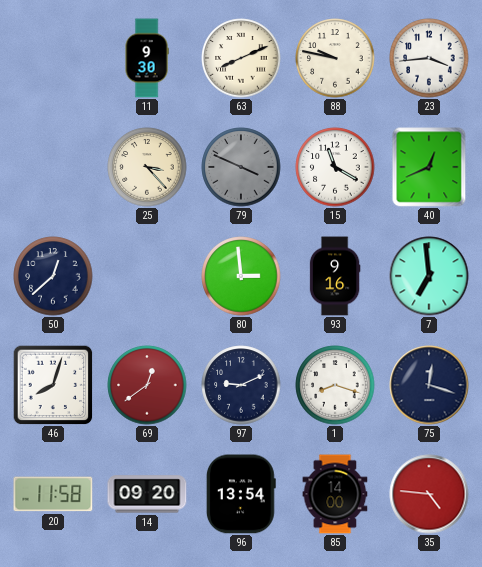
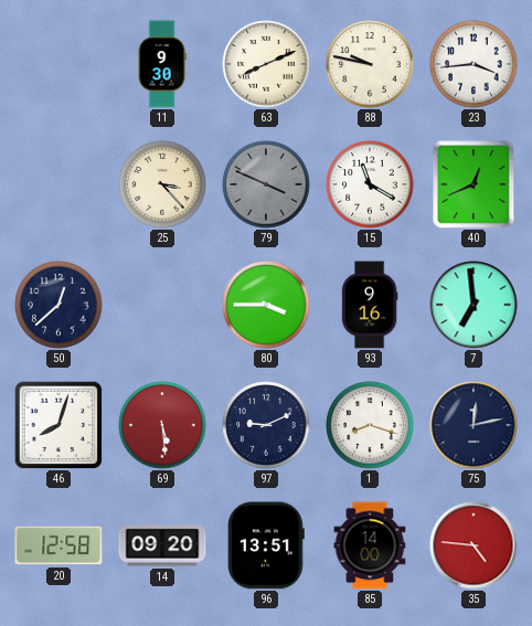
80: 2:59 -> 3:45 (266, 305)
69: 12:39 -> 5:29 (162, 425)
75: 12:18 -> 12:13 (474, 425)
20: 11:58 -> 12:58 (58, 545)
96: 13:54 -> 13:51 (266, 545)
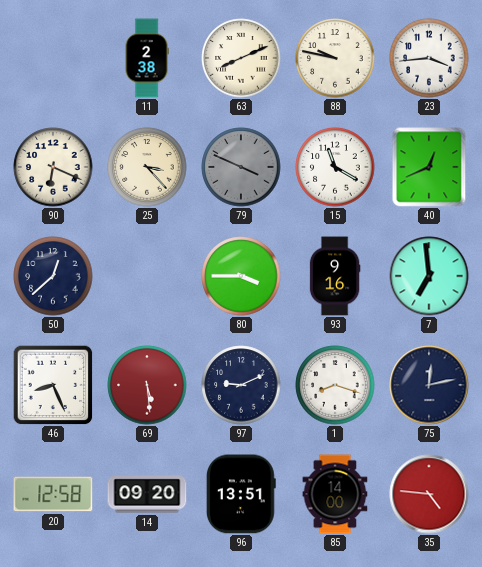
11: 9:30 -> 2:38 (147, 58)
90: none -> 6:19 (53, 167)
46: 8:03 -> 8:26 (53, 385)
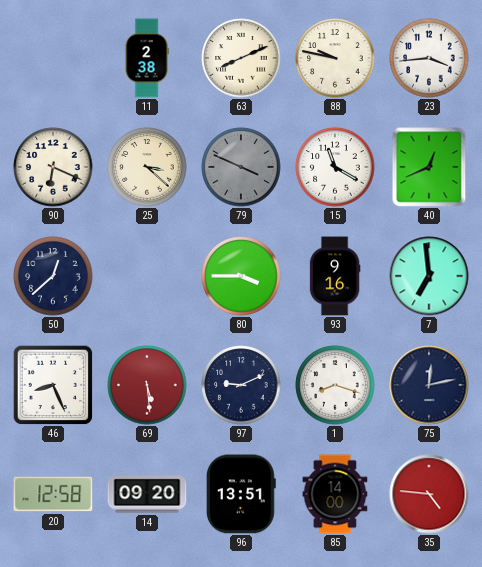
25: 3:23 -> 3:22 (147, 167)
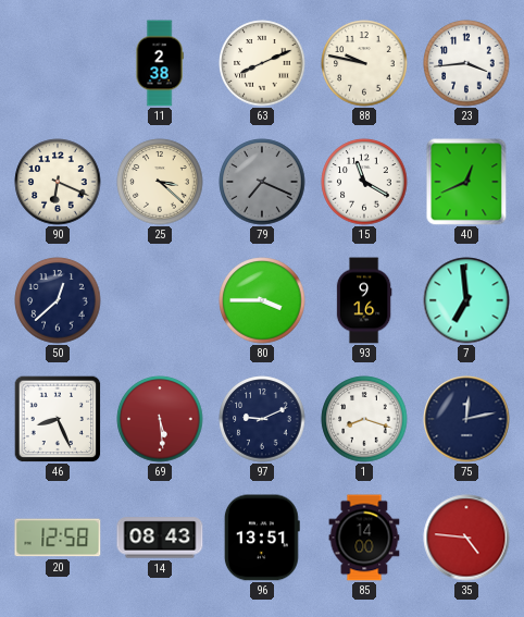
79: 3:49 -> 7:19 (262, 182)
14: 09:20 -> 08:43 (160, 538)
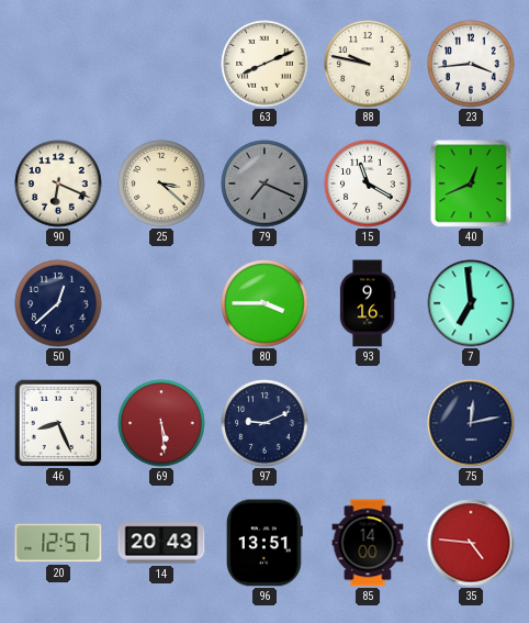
11: 2:38 -> none (160, 63)
1: 8:18 -> none (364, 419)
20: 12:58 -> 12:57 (58, 543)
14: 08:43 -> 20:43 (161, 543)
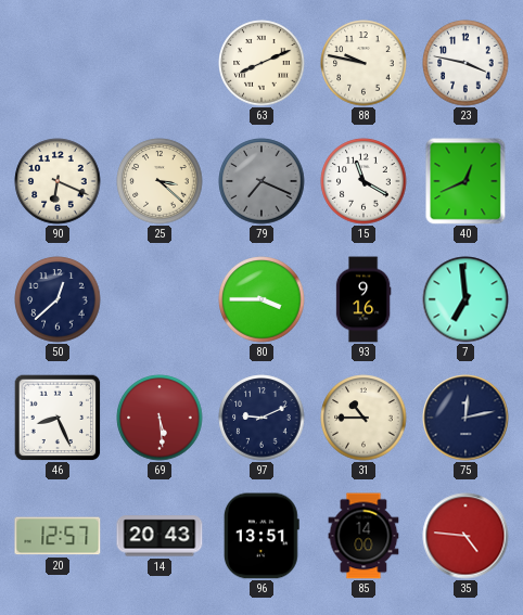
23: 3:44 -> 3:47 (465, 63)
31: none -> 10:45 (363, 418)
